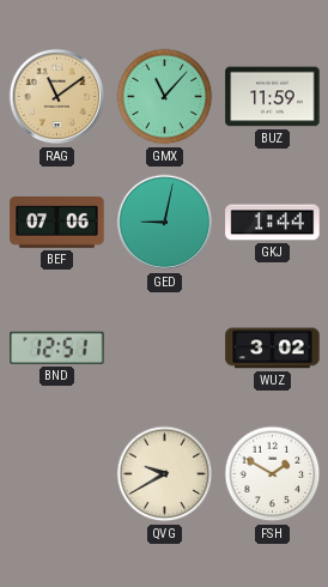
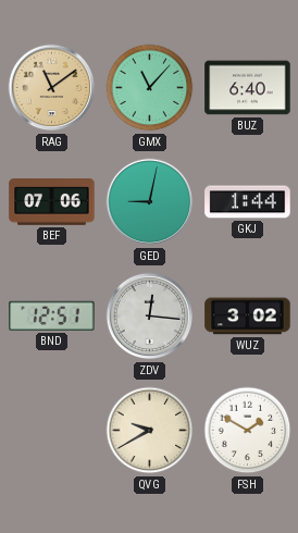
BUZ: 11:59 -> 6:40 (248, 88)
ZDV: none -> 12:16 (150, 317)
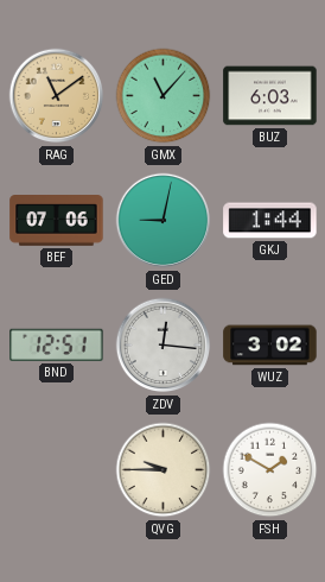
BUZ: 6:40 -> 6:03 (270, 96)
QVG: 9:40 -> 9:45 (164, 470)
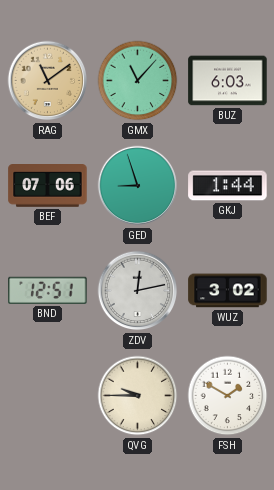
GED: 9:02 -> 8:57 (138, 186)
ZDV: 12:16 -> 12:13 (138, 291)
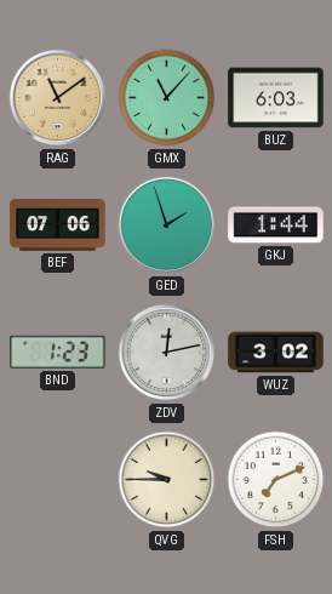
GED: 8:57 -> 1:57 (167, 225)
BND: 12:51 -> 1:23 (58, 352)
FSH: 1:50 -> 7:11 (276, 480)
